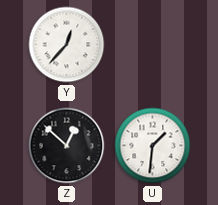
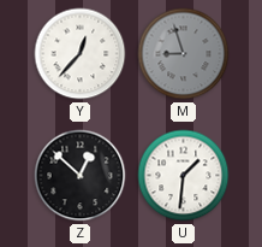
M: none -> 8:57 (184, 54)
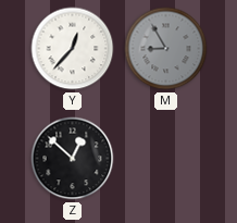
M: 8:57 -> 8:55 (166, 49)
U: 1:31 -> none (184, 176)
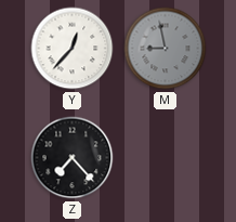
M: 8:55 -> 8:58 (166, 49)
Z: 12:52 -> 7:23 (73, 158)
